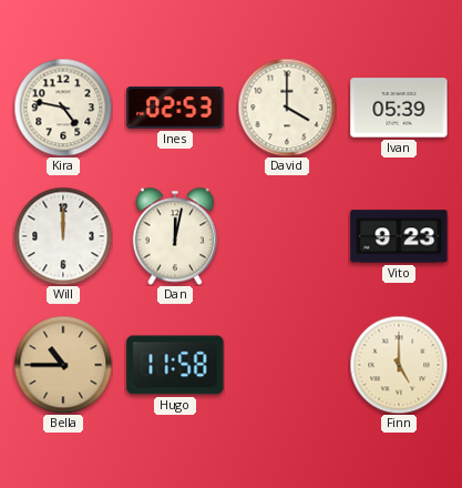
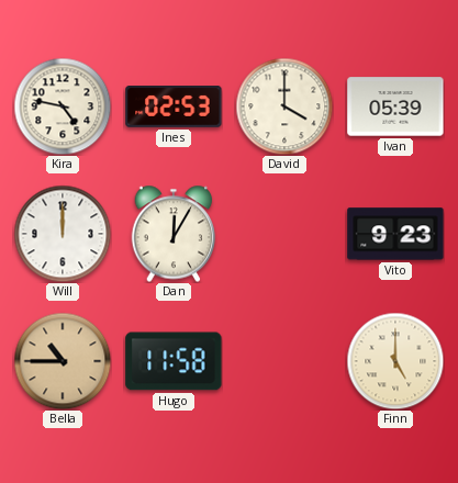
Dan: 12:02 -> 12:05 (174, 234)
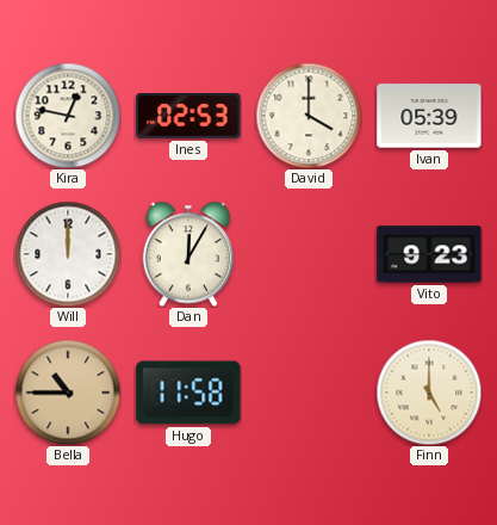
Kira: 4:47 -> 12:47 (68, 116)
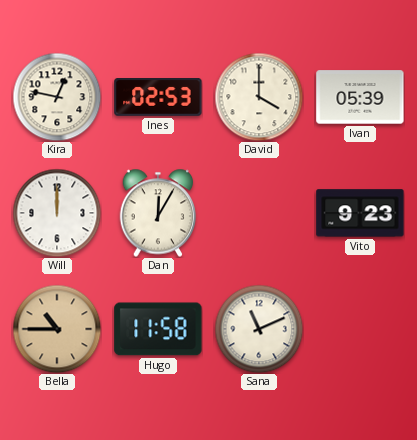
Sana: none -> 11:11 (259, 329)
Finn: 5:00 -> none (429, 393)
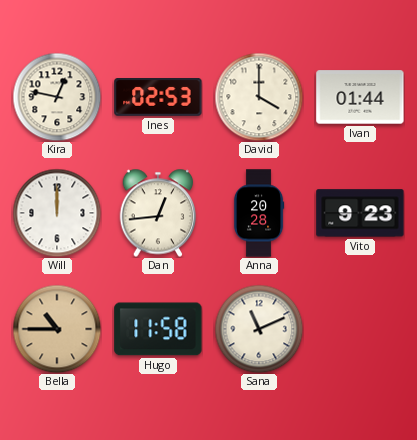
Ivan: 05:39 -> 01:44 (360, 97)
Dan: 12:05 -> 12:44 (158, 213)
Anna: none -> 20:28 (259, 213)
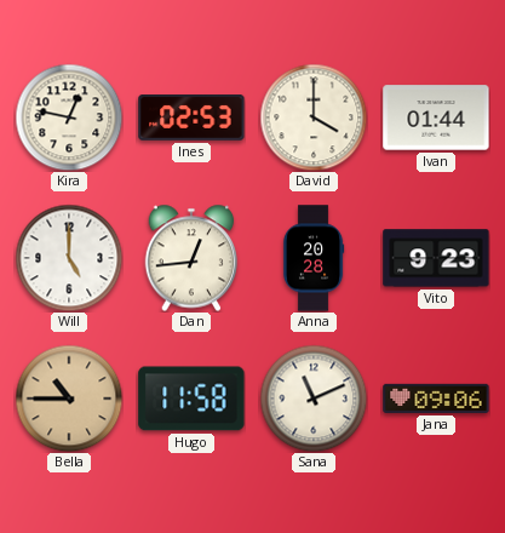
Will: 12:00 -> 5:00 (69, 258)
Jana: none -> 09:06 (436, 399)
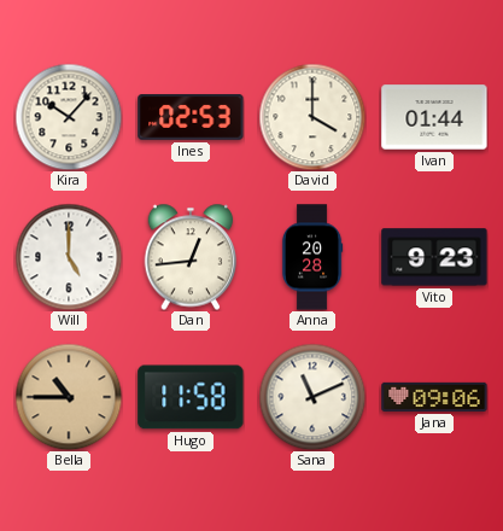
Kira: 12:47 -> 10:07 (69, 117)
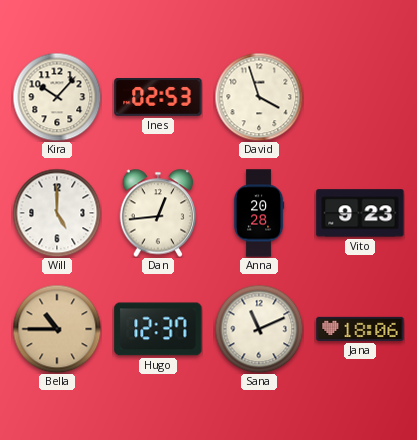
David: 4:00 -> 3:57 (259, 97)
Ivan: 01:44 -> none (434, 117)
Hugo: 11:58 -> 12:37 (158, 329)
Jana: 09:06 -> 18:06 (360, 329)
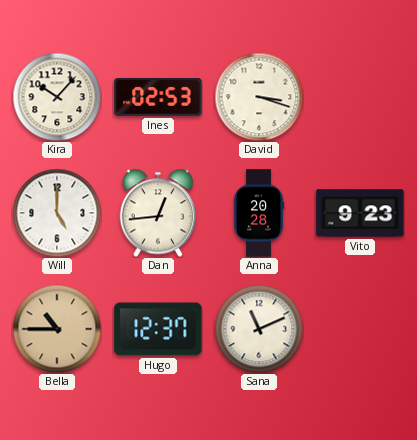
David: 3:57 -> 3:18 (259, 97)
Jana: 18:06 -> none (360, 329)
